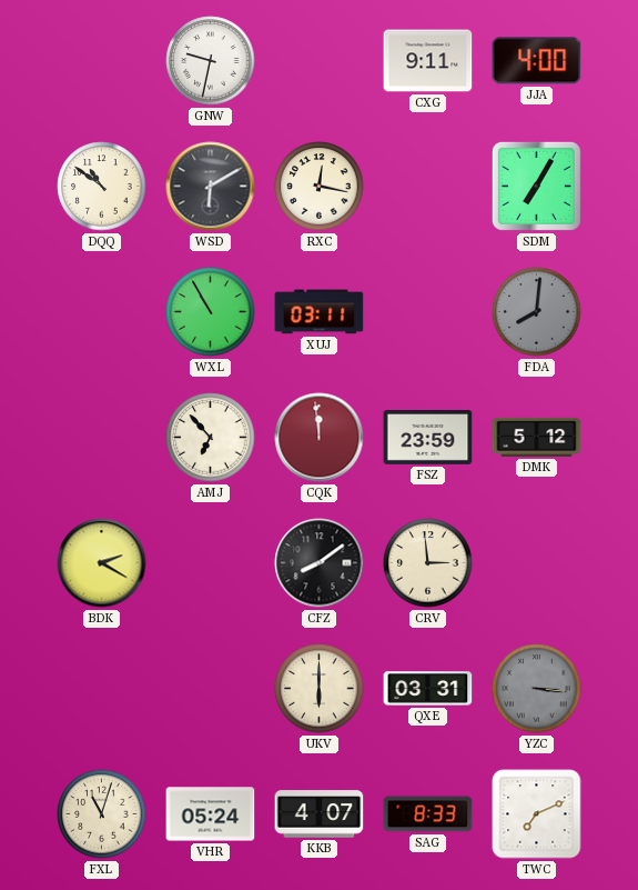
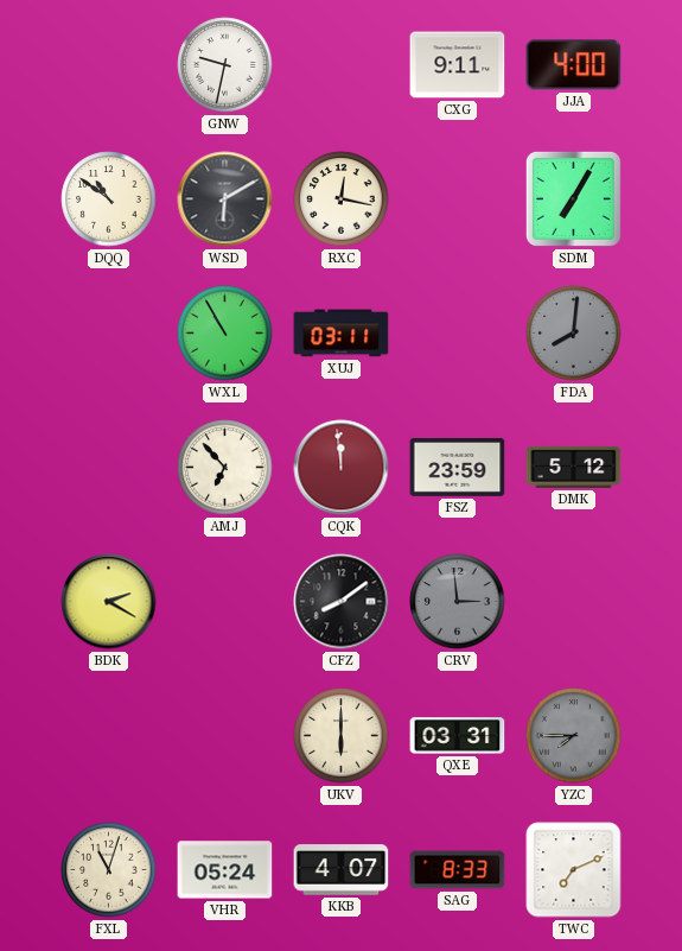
CRV dial: cream -> grey (458, 602)
YZC: 3:16 -> 7:45 (574, 736)
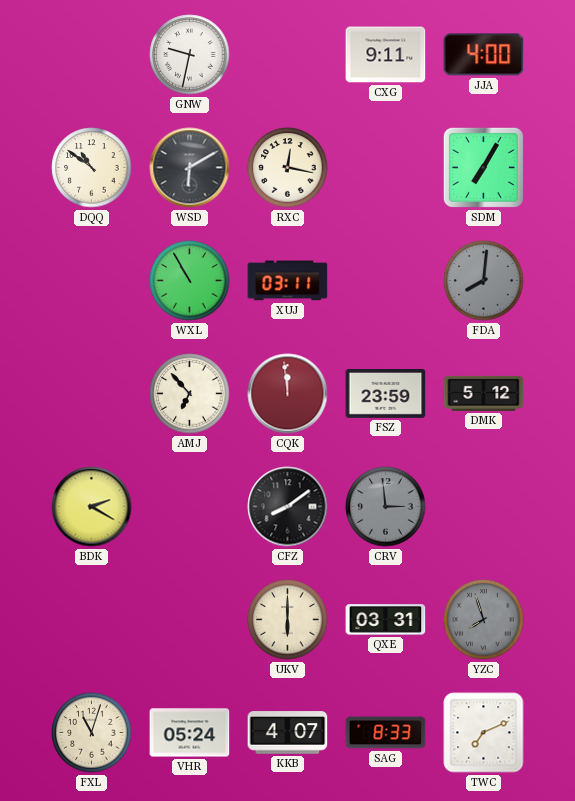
YZC: 7:45 -> 7:57 (484, 620)
